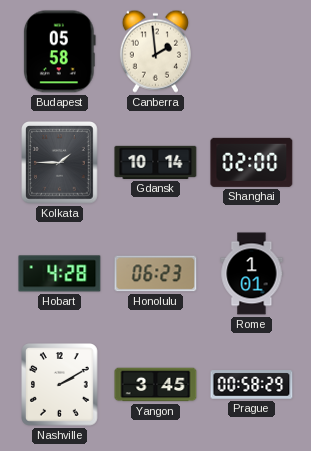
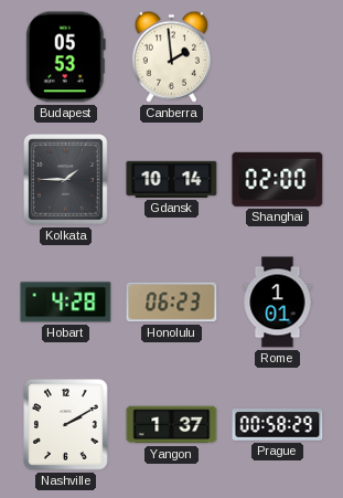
Budapest: 05:58 -> 05:53 (65, 57)
Yangon: 3:45 -> 1:37 (172, 425)
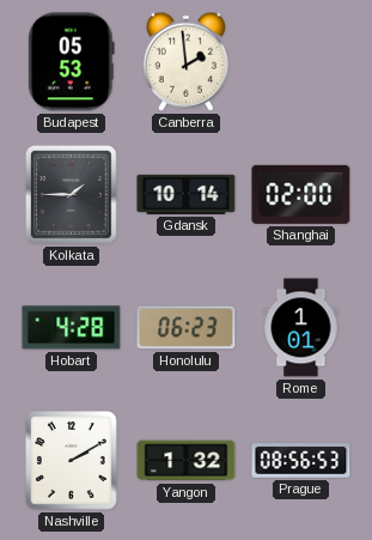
Yangon: 1:37 -> 1:32 (187, 461)
Prague: 00:58 -> 08:56 (301, 461)
